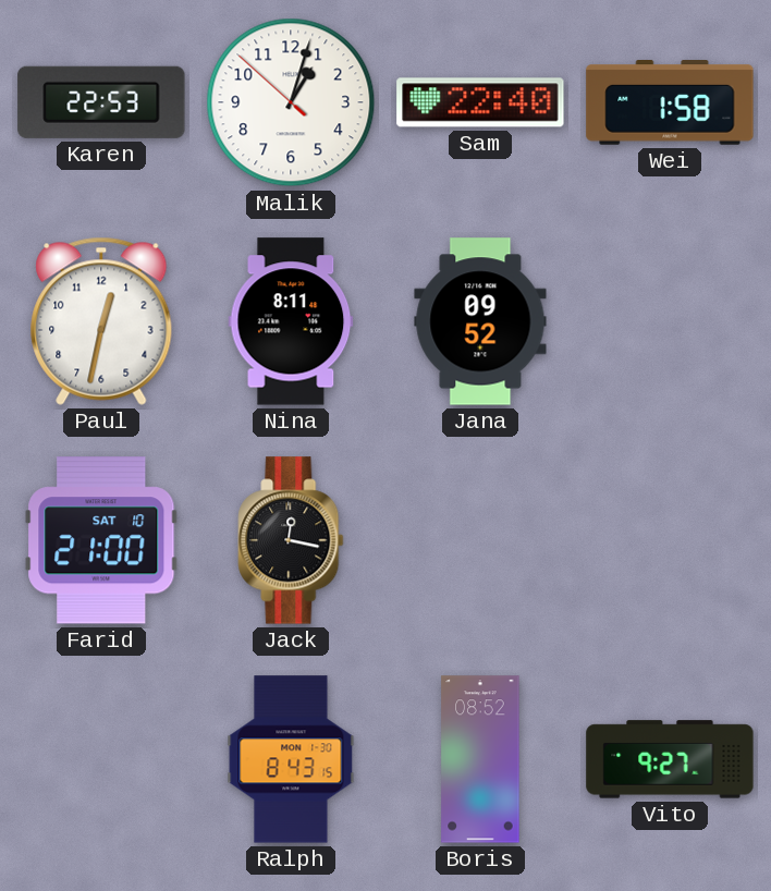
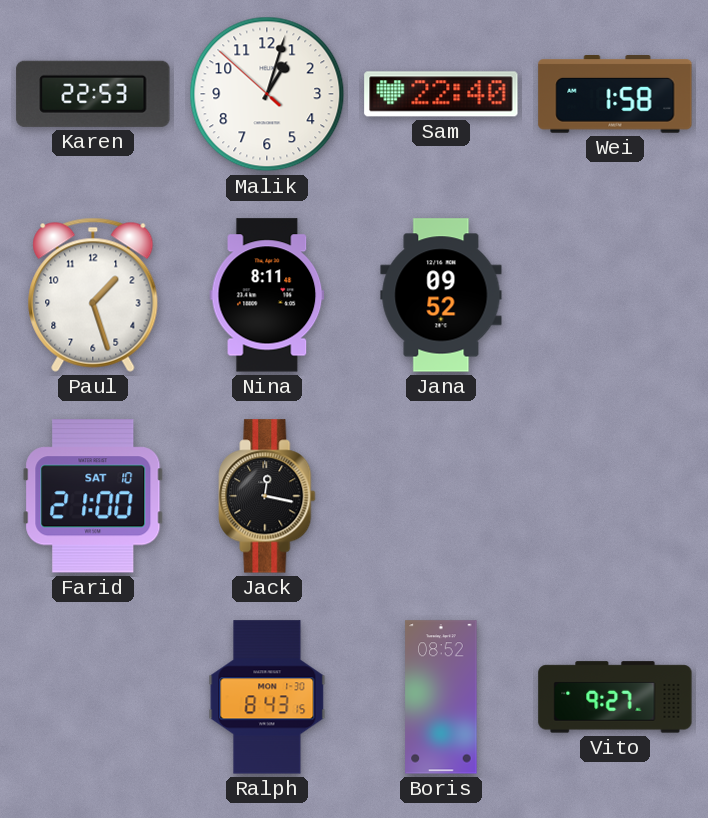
Paul: 12:32 -> 1:27 (93, 295)
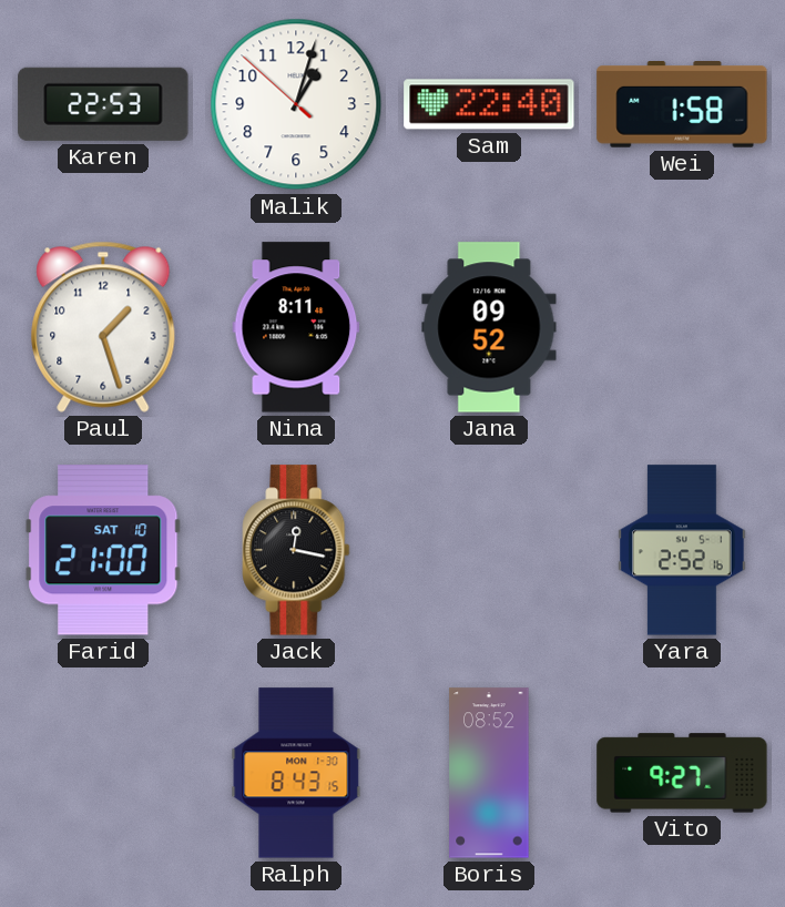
Yara: none -> 2:52 (682, 550)
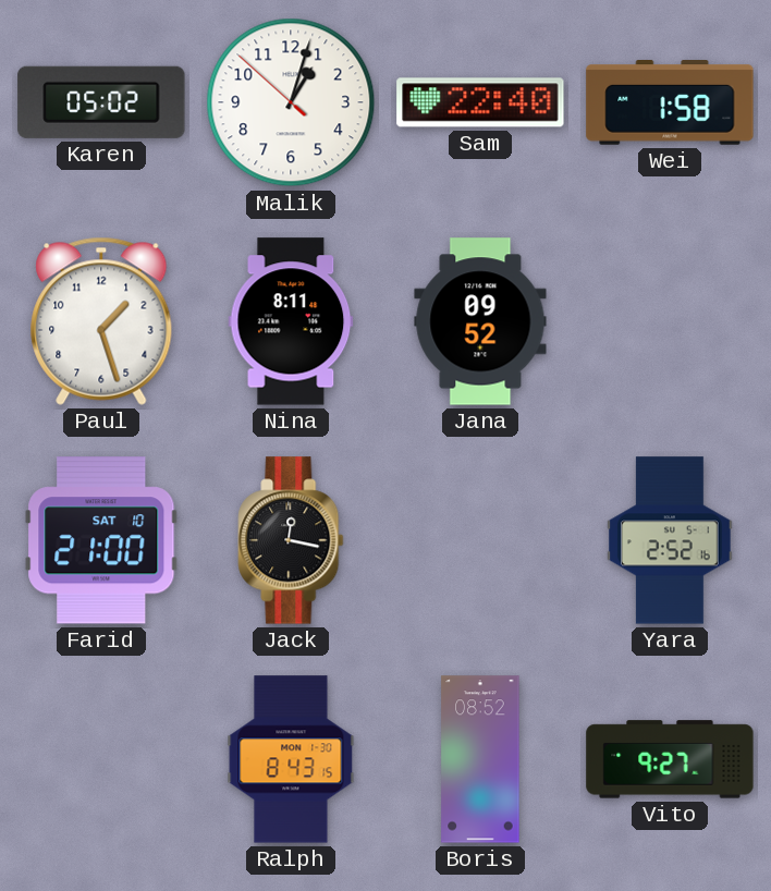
Karen: 22:53 -> 05:02 (101, 102)
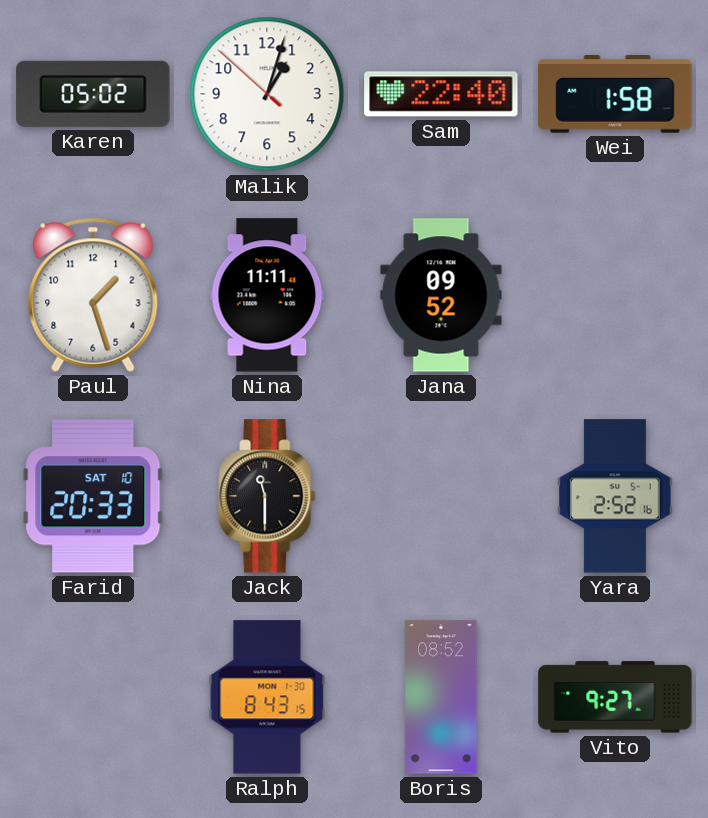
Nina: 8:11 -> 11:11 (267, 295)
Farid: 21:00 -> 20:33 (93, 496)
Jack: 12:17 -> 11:30 (267, 496)
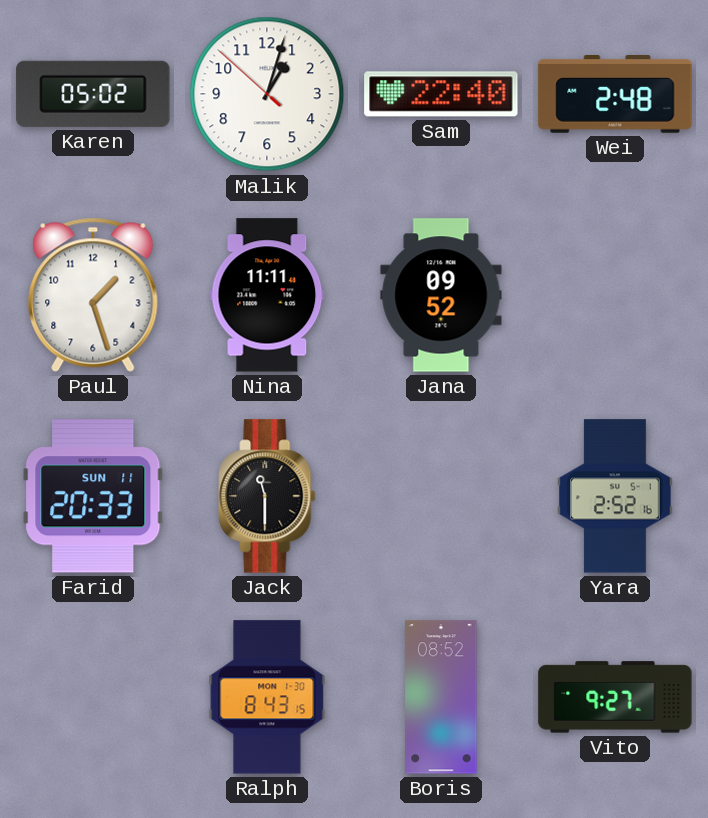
Wei: 1:58 -> 2:48 (615, 95)
Farid date: SAT 10 -> SUN 11 (93, 496)
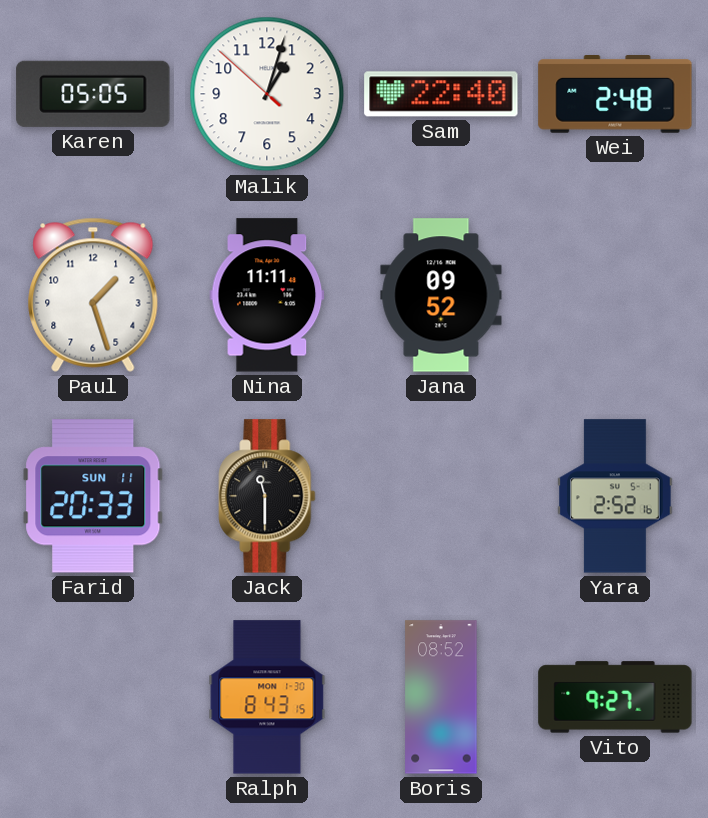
Karen: 05:02 -> 05:05 (93, 94)
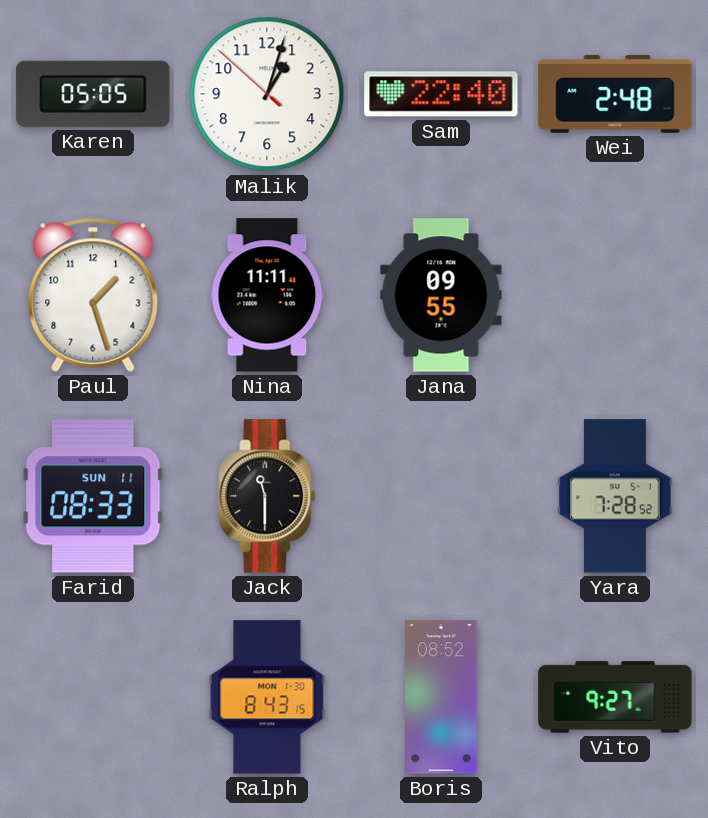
Jana: 09:52 -> 09:55 (441, 295)
Farid: 20:33 -> 08:33 (93, 496)
Yara: 2:52 -> 7:28 (615, 496)
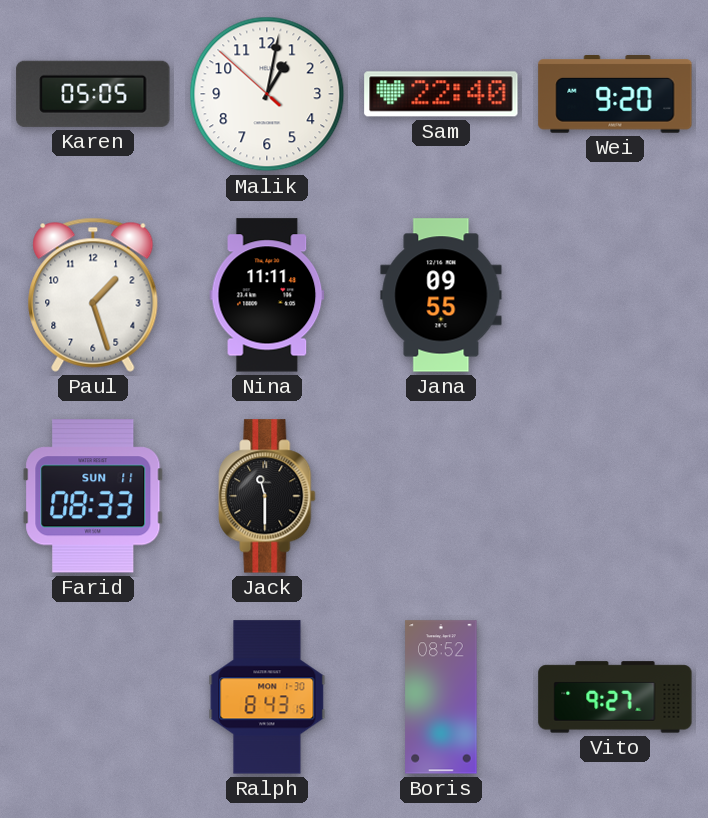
Malik: 1:02 -> 1:01 (267, 94)
Wei: 2:48 -> 9:20 (615, 95)
Yara: 7:28 -> none (615, 496)
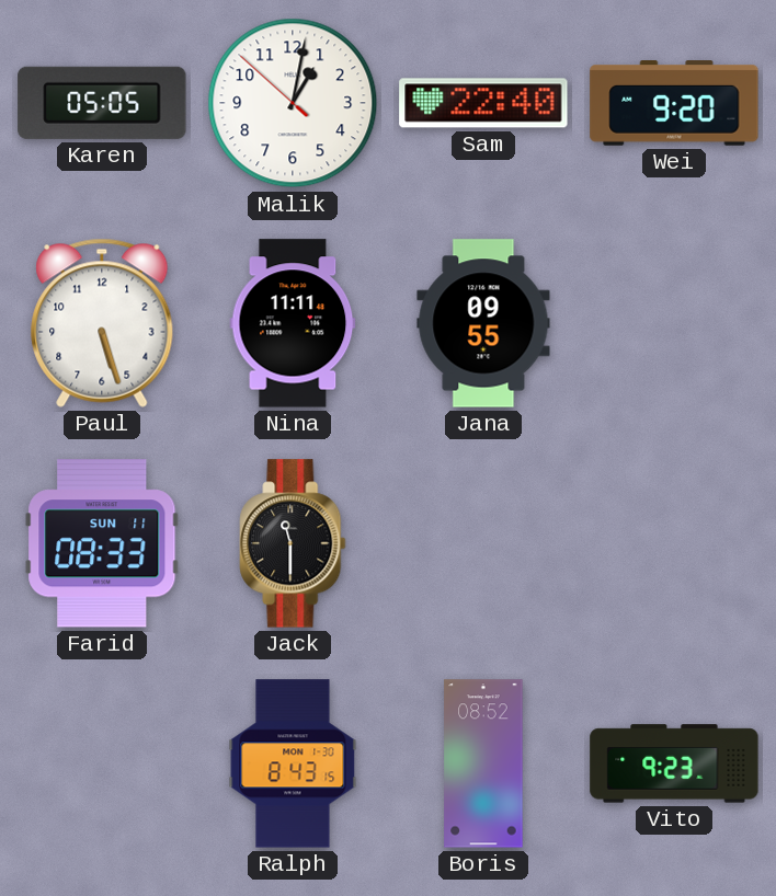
Paul: 1:27 -> 5:27 (102, 323)
Vito: 9:27 -> 9:23 (674, 763)
